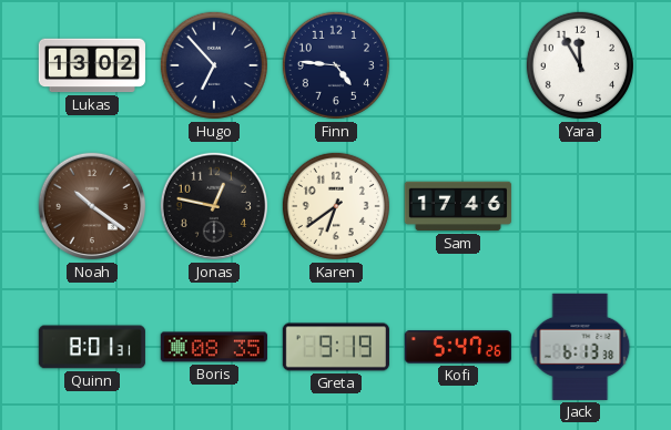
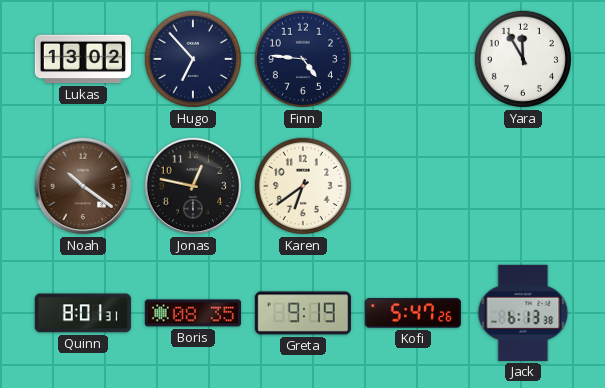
Sam: 17:46 -> none (458, 206)
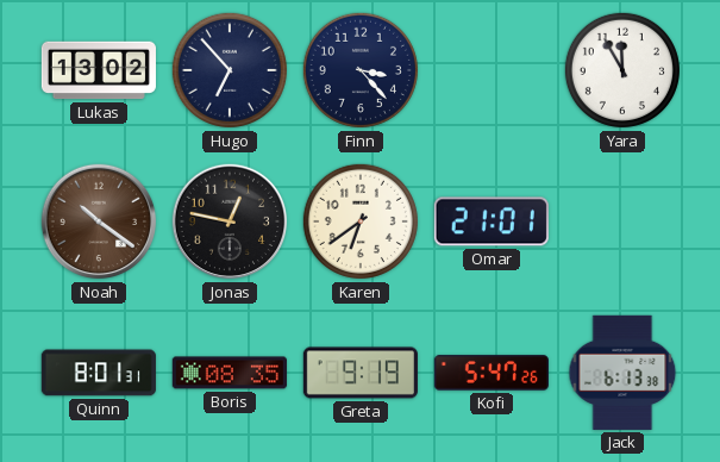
Finn: 4:46 -> 3:23 (361, 70)
Omar: none -> 21:01 (492, 221)
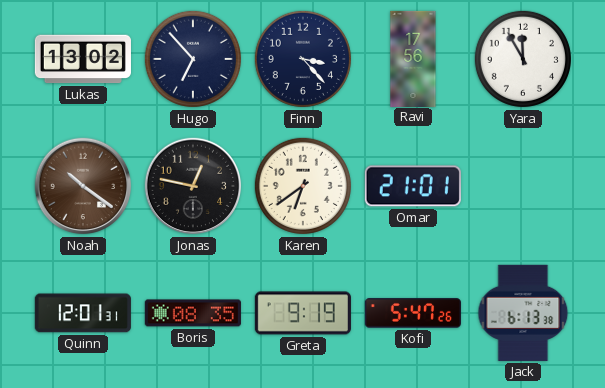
Ravi: none -> 17:56 (413, 58)
Quinn: 8:01 -> 12:01 (83, 313)
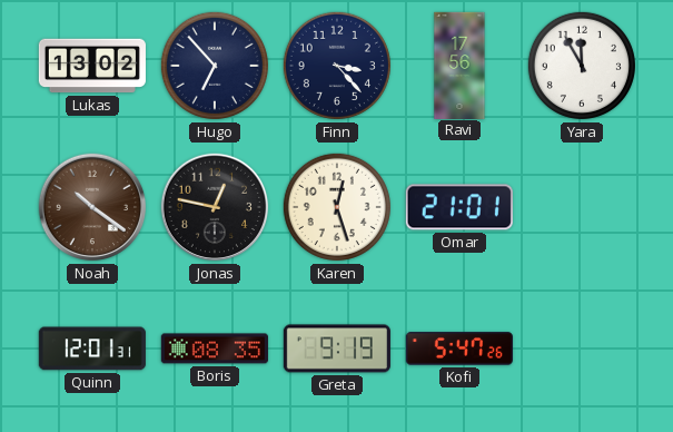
Karen: 6:39 -> 12:27 (337, 207)
Jack: 6:13 -> none (523, 313)
